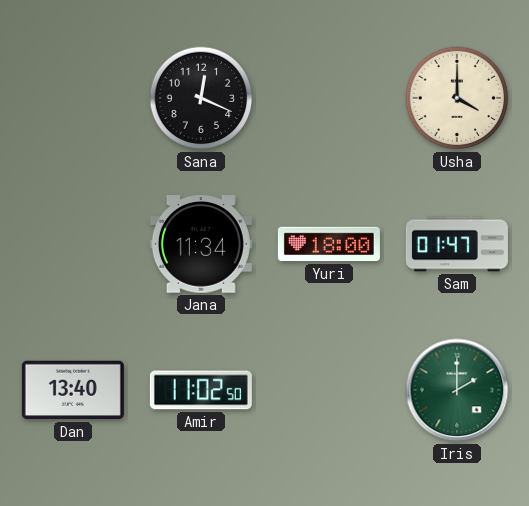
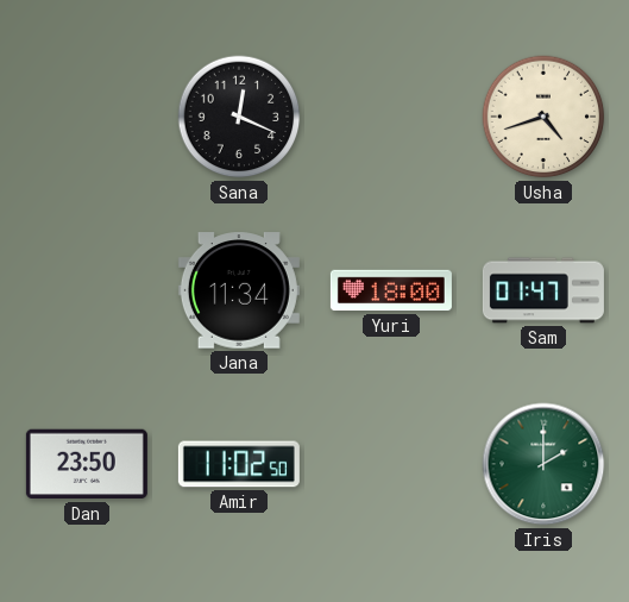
Usha: 4:00 -> 4:42 (543, 117)
Dan: 13:40 -> 23:50 (87, 464)
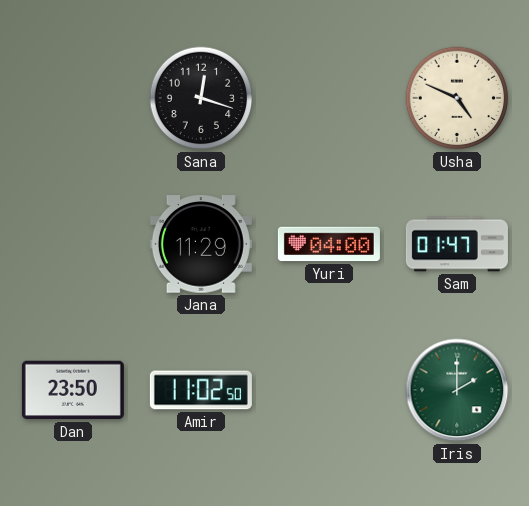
Sana: 12:19 -> 12:18 (201, 98)
Usha: 4:42 -> 4:49 (457, 98)
Jana: 11:34 -> 11:29 (201, 244)
Yuri: 18:00 -> 04:00 (329, 244)
